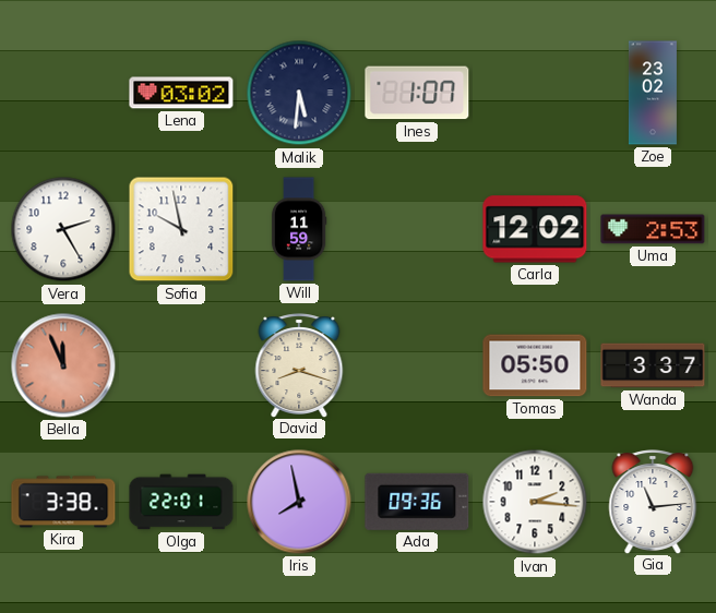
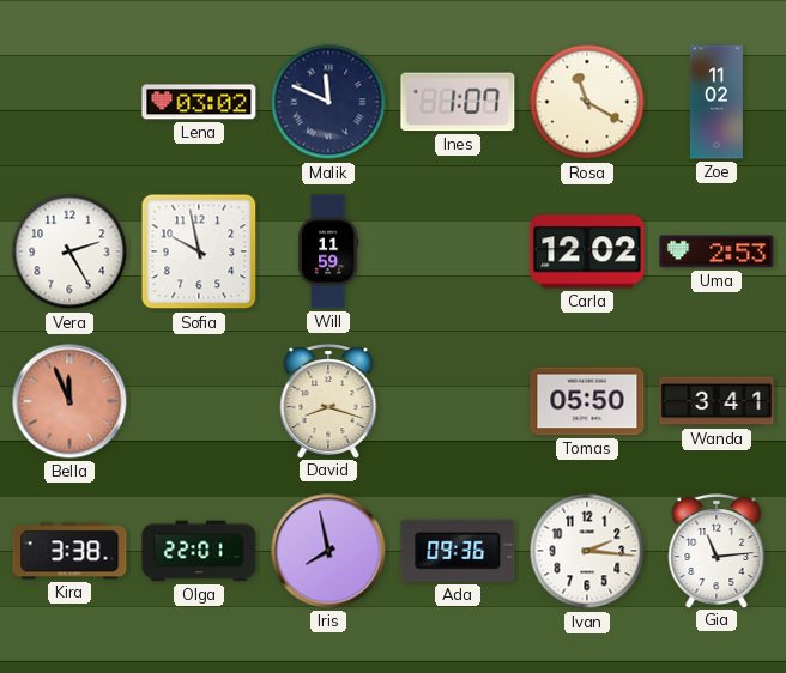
Malik: 5:31 -> 11:49 (328, 102)
Rosa: none -> 11:20 (587, 102)
Zoe: 23:02 -> 11:02 (717, 102)
Wanda: 3:37 -> 3:41 (717, 401)
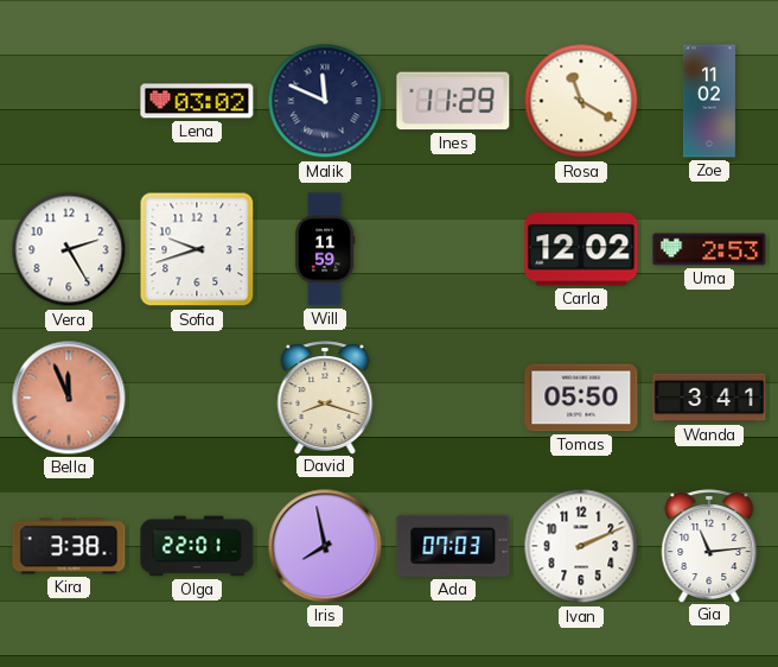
Ines: 1:07 -> 11:29 (453, 101)
Sofia: 9:58 -> 9:42 (197, 249)
Ada: 09:36 -> 07:03 (453, 546)
Ivan: 2:16 -> 2:11 (581, 546)
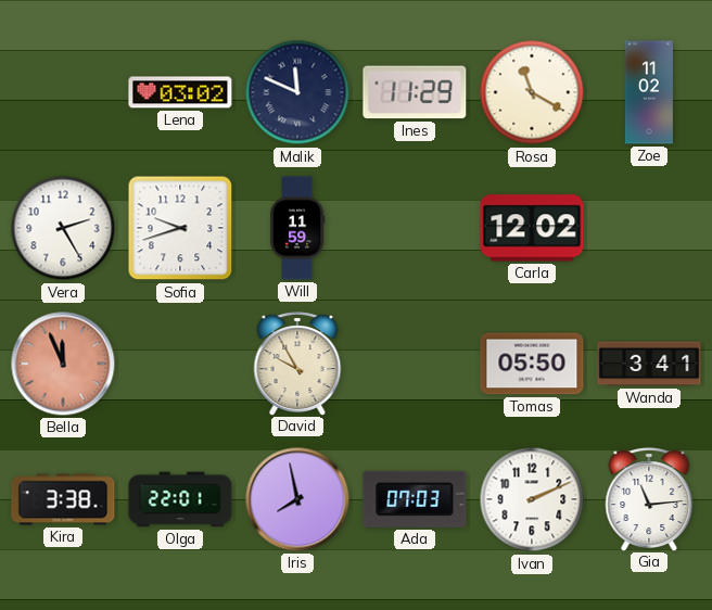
Uma: 2:53 -> none (709, 249)
David: 8:18 -> 9:55 (297, 364)
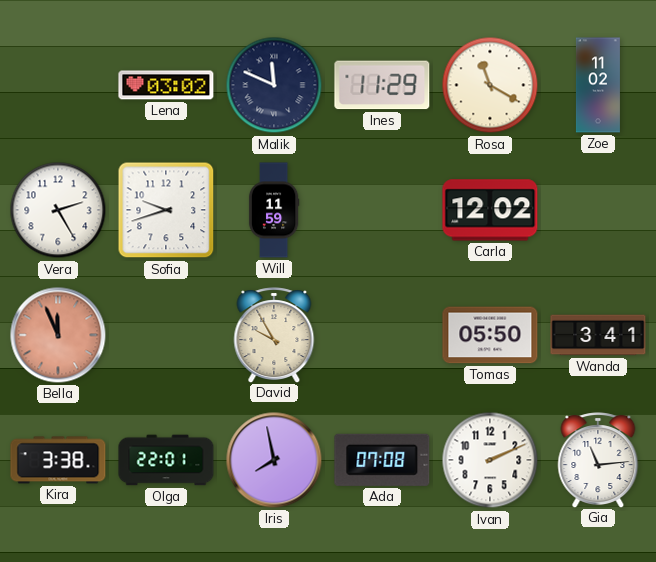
Ada: 07:03 -> 07:08 (382, 460)
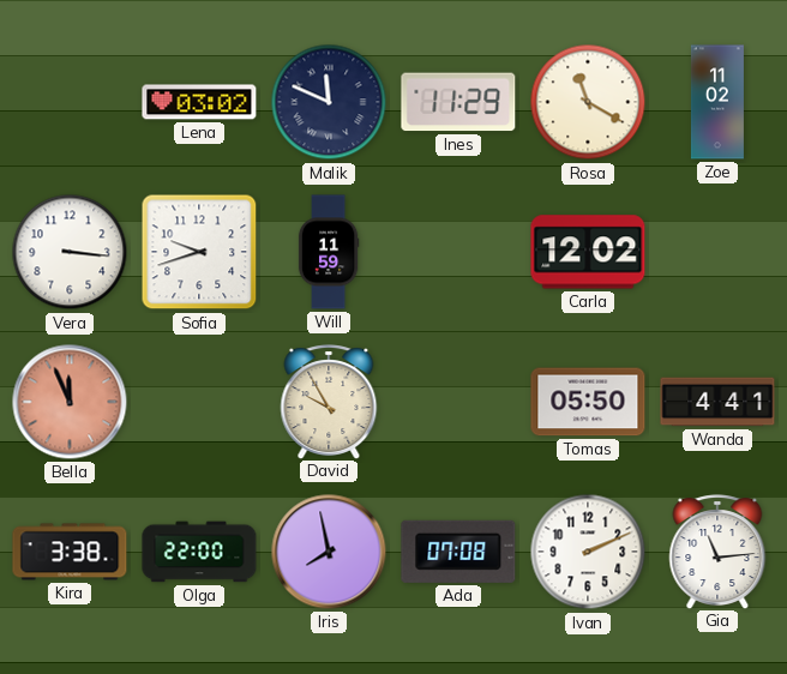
Vera: 2:25 -> 3:16 (70, 252)
Wanda: 3:41 -> 4:41 (717, 402)
Olga: 22:01 -> 22:00 (199, 552)
